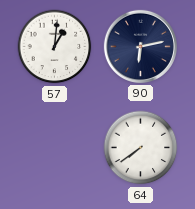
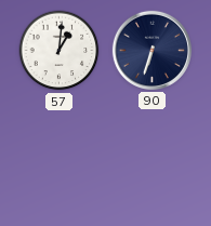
90: 6:13 -> 6:33 (151, 50)
64: 7:39 -> none (141, 148)
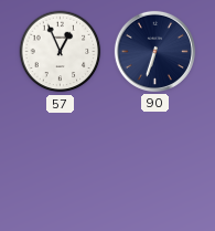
57: 1:01 -> 12:56 (61, 52)
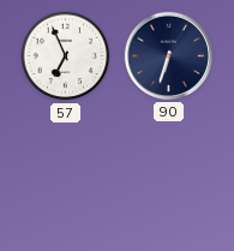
57: 12:56 -> 6:56 (66, 56)
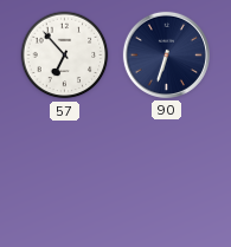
57: 6:56 -> 6:53 (65, 56)
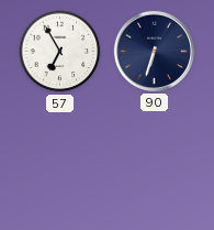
57: 6:53 -> 6:55 (60, 52)
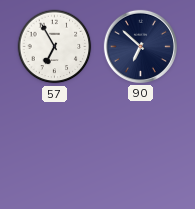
90: 6:33 -> 6:52 (140, 46)
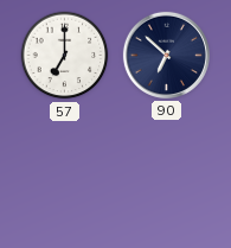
57: 6:55 -> 7:00 (65, 56)
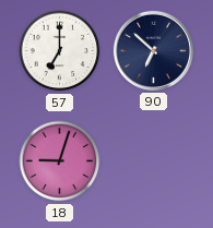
18: none -> 9:03 (60, 161)
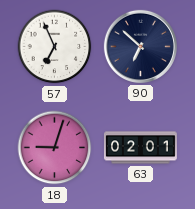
57: 7:00 -> 6:56 (55, 47)
63: none -> 02:01 (140, 148)
